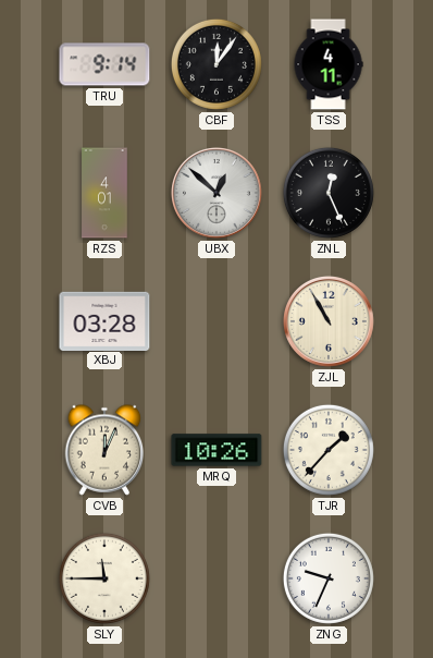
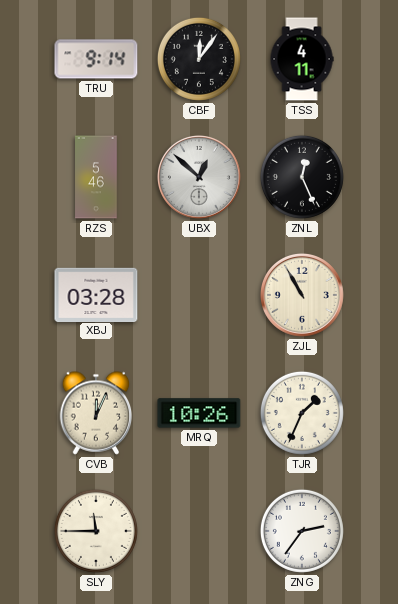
RZS: 4:01 -> 5:46 (96, 177)
TJR: 1:37 -> 1:34 (302, 413)
ZNG: 9:34 -> 2:36 (302, 531)
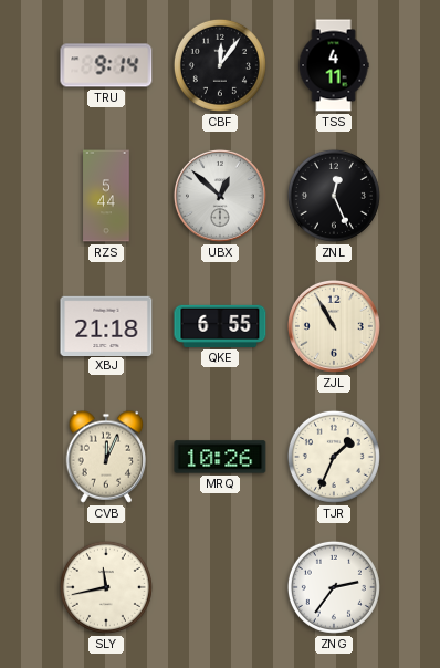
RZS: 5:46 -> 5:44 (106, 196)
XBJ: 03:28 -> 21:18 (106, 325)
QKE: none -> 6:55 (220, 326)
SLY: 11:45 -> 11:43 (106, 587)
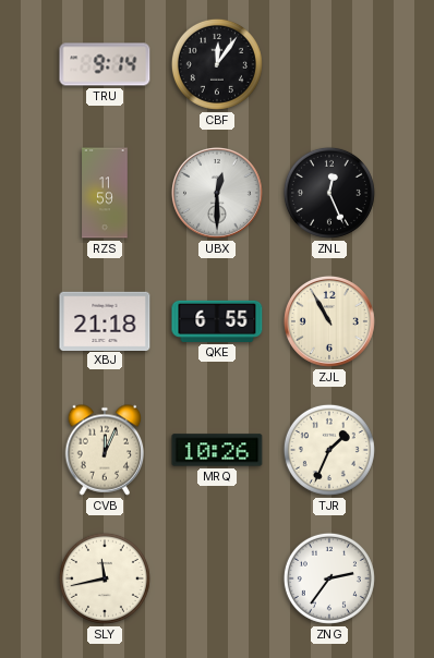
TSS: 4:11 -> none (334, 65)
RZS: 5:44 -> 11:59 (105, 193)
UBX: 12:52 -> 12:30 (217, 193)
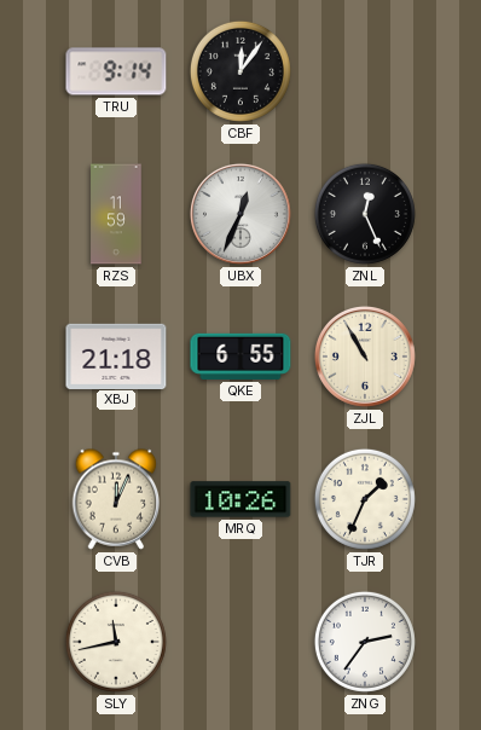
UBX: 12:30 -> 12:34 (240, 214)
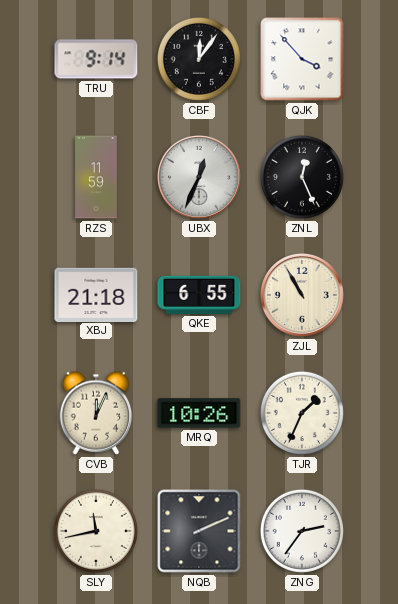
QJK: none -> 3:53 (302, 59)
NQB: none -> 2:11 (199, 531)
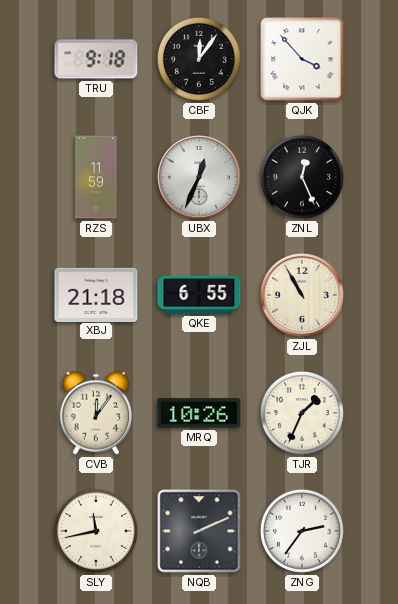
TRU: 9:14 -> 9:18 (96, 59)
CVB: 12:04 -> 12:06 (96, 413)
